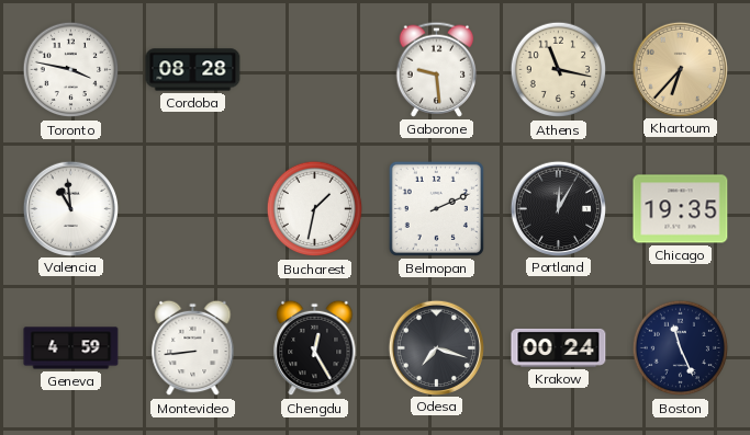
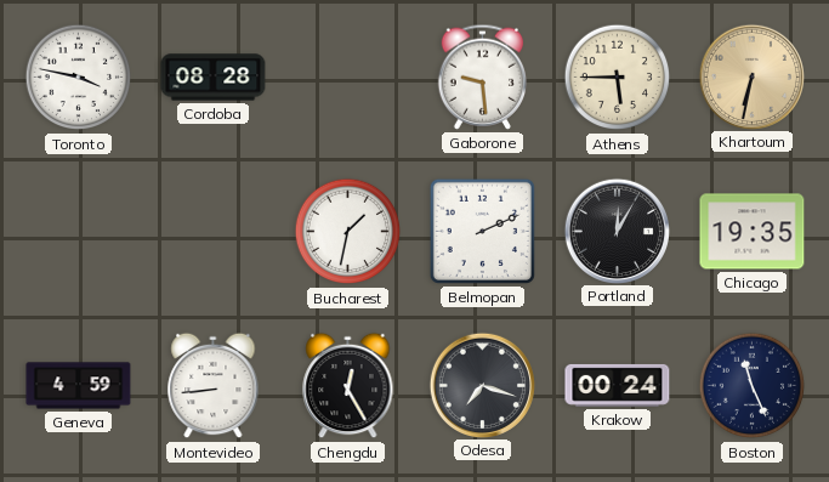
Athens: 11:17 -> 5:45 (618, 78)
Khartoum: 6:37 -> 6:32 (751, 76)
Valencia: 10:59 -> none (70, 208)
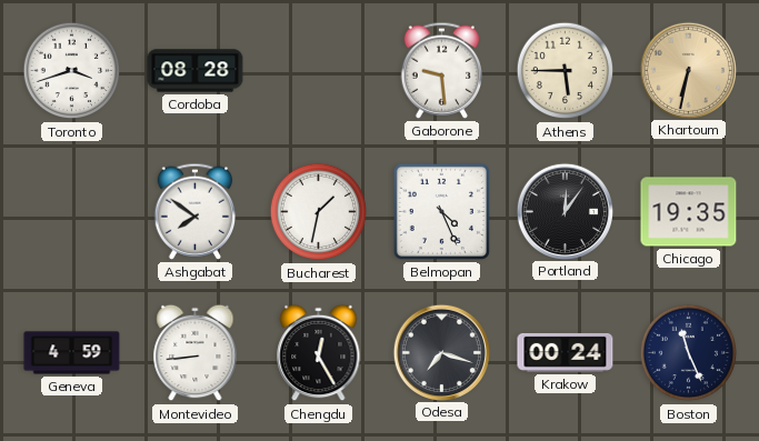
Toronto: 3:47 -> 3:42 (72, 71)
Ashgabat: none -> 7:51 (196, 211)
Belmopan: 2:11 -> 4:26 (441, 211)
Portland: 12:05 -> 12:06 (565, 211)
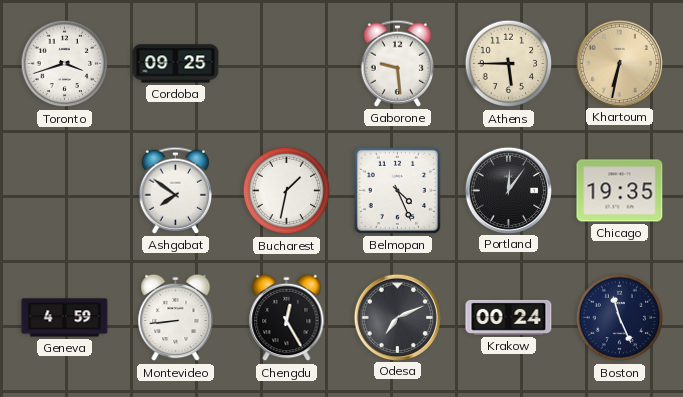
Cordoba: 08:28 -> 09:25 (176, 64)
Odesa: 7:18 -> 7:11 (397, 317)
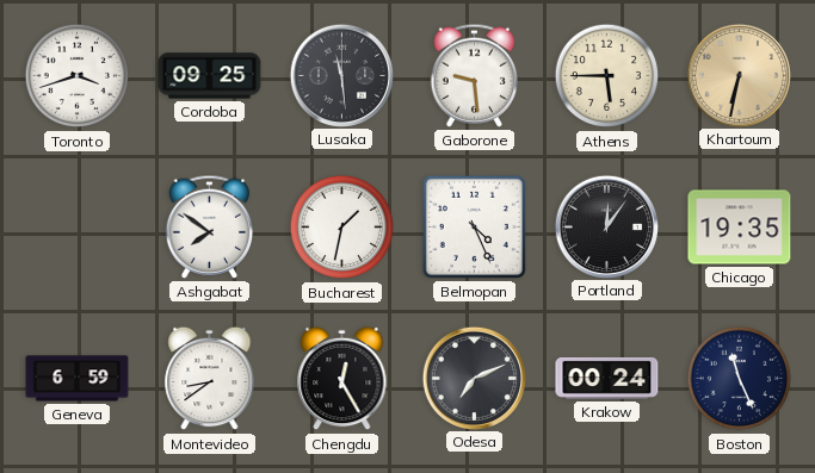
Lusaka: none -> 11:29 (341, 75)
Geneva: 4:59 -> 6:59 (78, 379)
Montevideo: 8:44 -> 8:39 (210, 379)
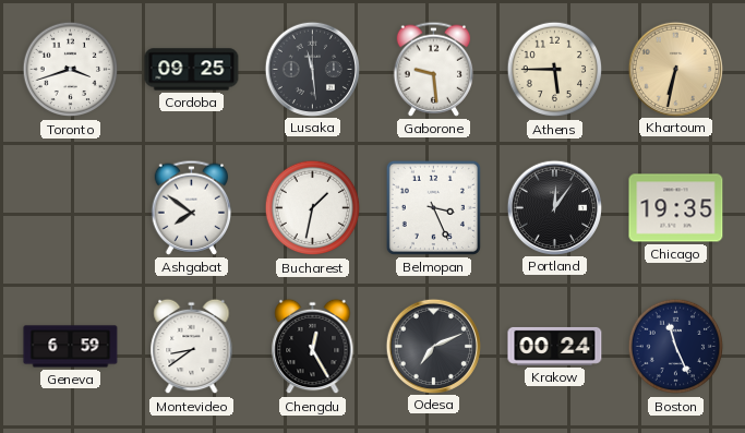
Belmopan: 4:26 -> 3:26 (433, 207)
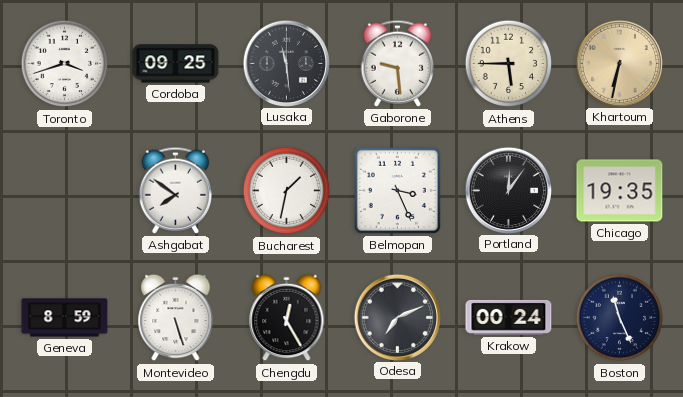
Geneva: 6:59 -> 8:59 (65, 318)
Montevideo: 8:39 -> 5:27 (176, 318)
